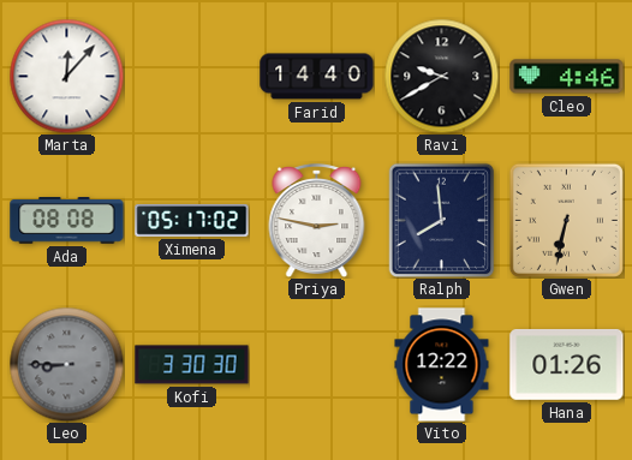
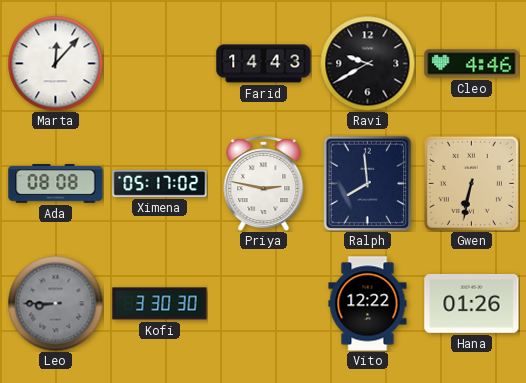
Farid: 14:40 -> 14:43 (264, 64)
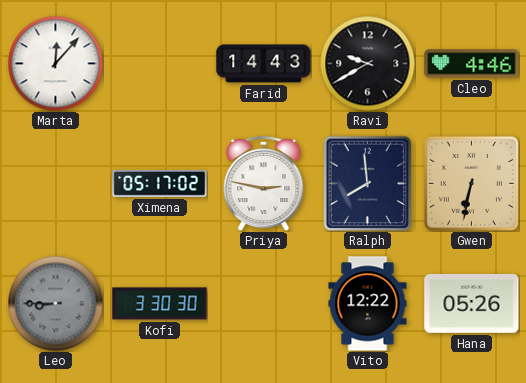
Ada: 08:08 -> none (56, 184)
Hana: 01:26 -> 05:26 (472, 303)
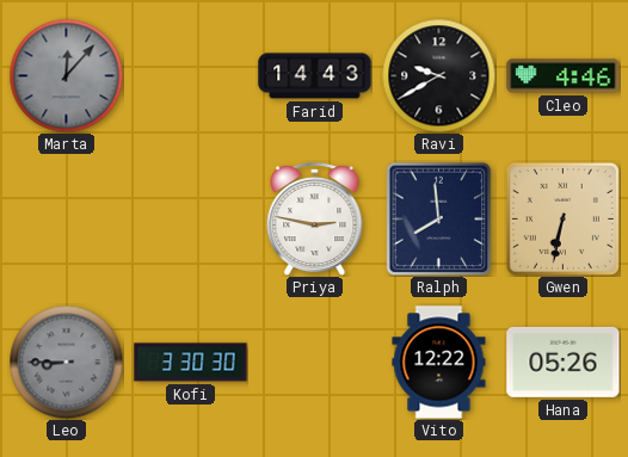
Marta dial: white -> grey (66, 75)
Ximena: 05:17 -> none (160, 184)
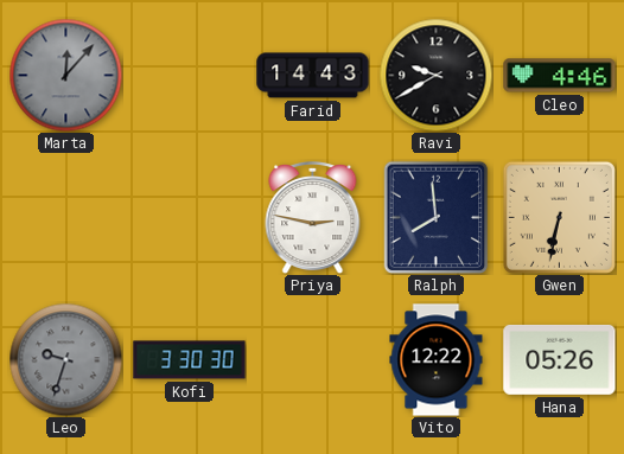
Leo: 8:45 -> 9:33 (65, 359)
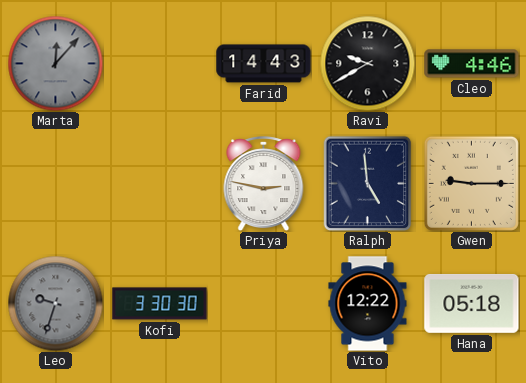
Ralph: 7:59 -> 4:59 (368, 183)
Gwen: 6:32 -> 9:15 (471, 183)
Hana: 05:26 -> 05:18 (472, 303)
